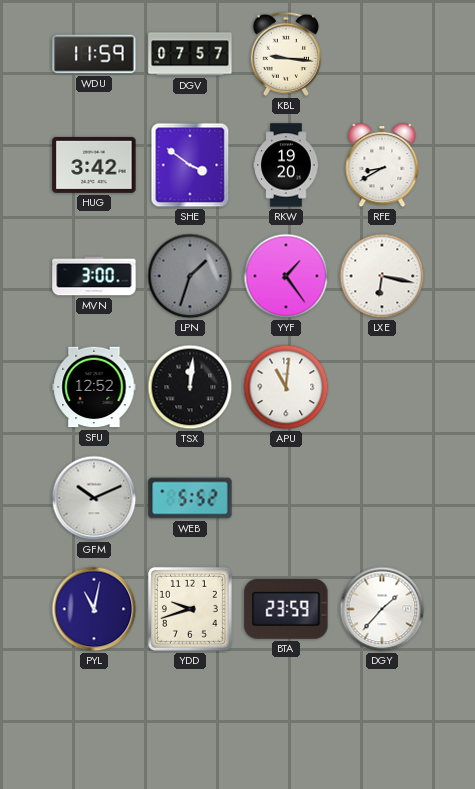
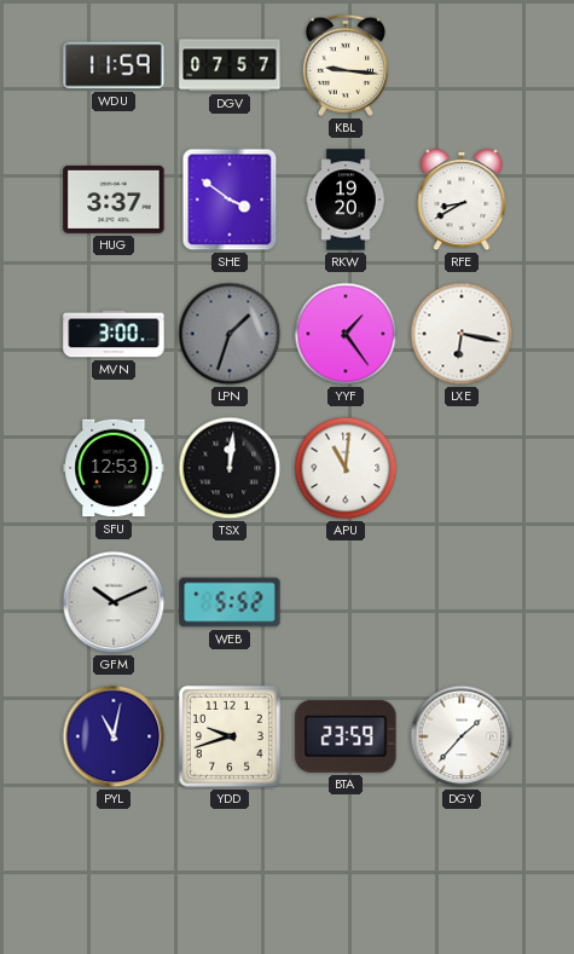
HUG: 3:42 -> 3:37 (114, 200)
SFU: 12:52 -> 12:53 (114, 468)
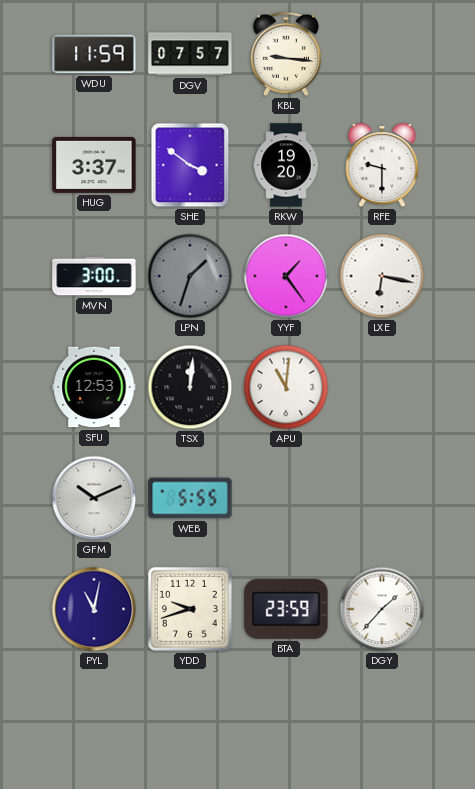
RFE: 8:40 -> 9:30 (382, 165)
WEB: 5:52 -> 5:55 (190, 498)
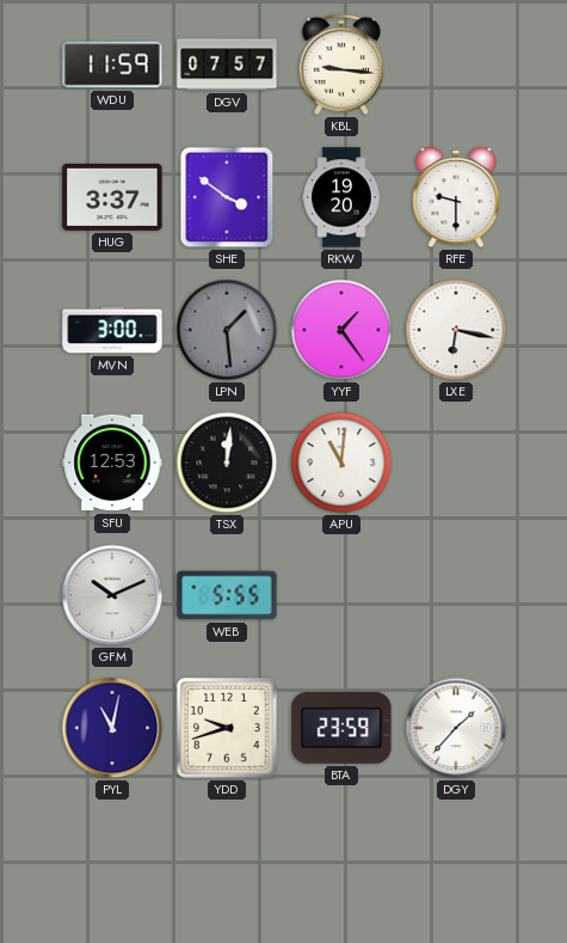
LPN: 1:33 -> 1:29 (227, 330)
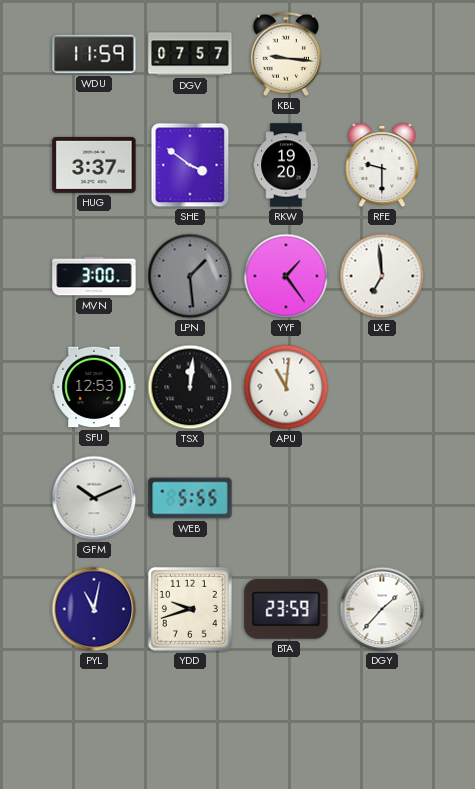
LXE: 6:17 -> 6:59 (382, 276)
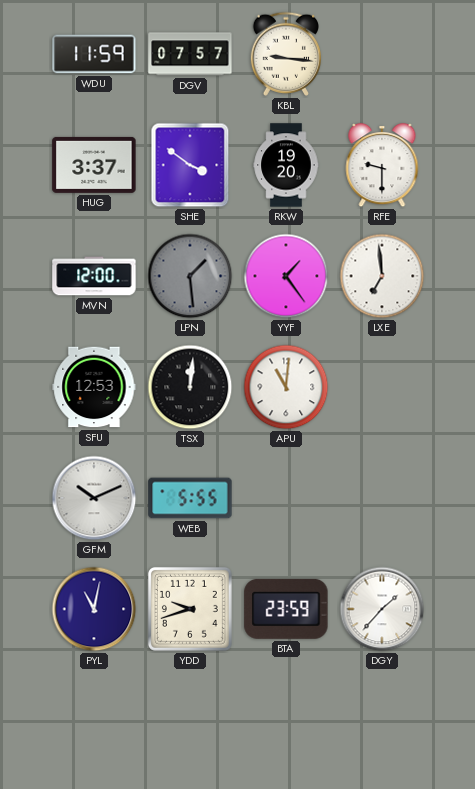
MVN: 3:00 -> 12:00 (94, 276)
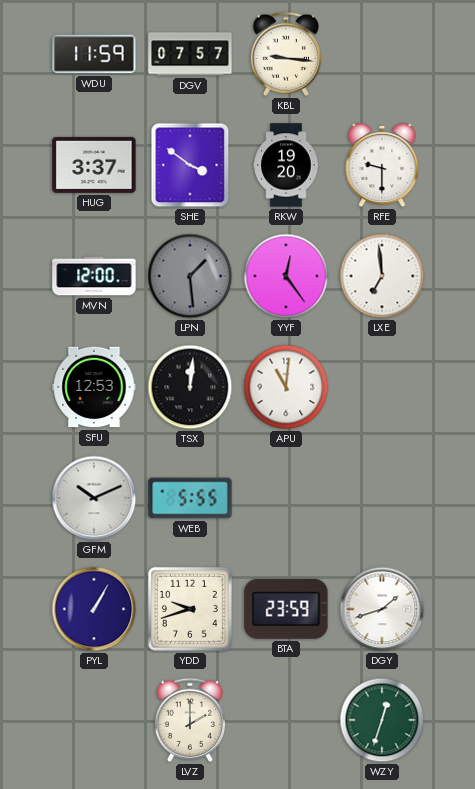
YYF: 1:24 -> 12:24 (286, 276)
PYL: 11:02 -> 1:05 (94, 609)
DGY: 1:37 -> 1:42 (382, 609)
LVZ: none -> 2:00 (189, 720)
WZY: none -> 12:33 (382, 720)
